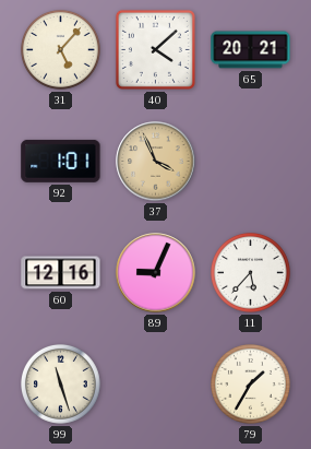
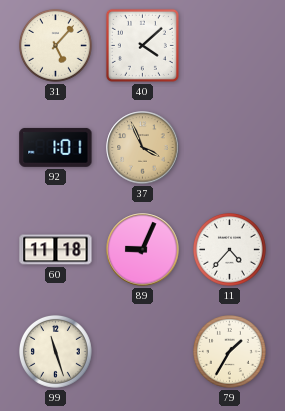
65: 20:21 -> none (251, 50)
60: 12:16 -> 11:18 (56, 250)
11: 5:37 -> 4:37 (230, 250)
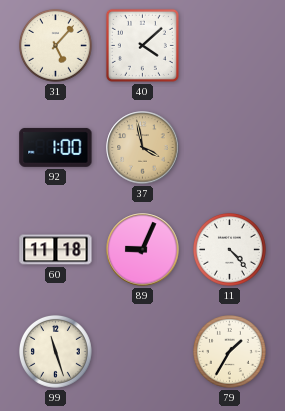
92: 1:01 -> 1:00 (56, 147)
37: 3:56 -> 3:58 (143, 148)
11: 4:37 -> 4:23 (230, 250)
